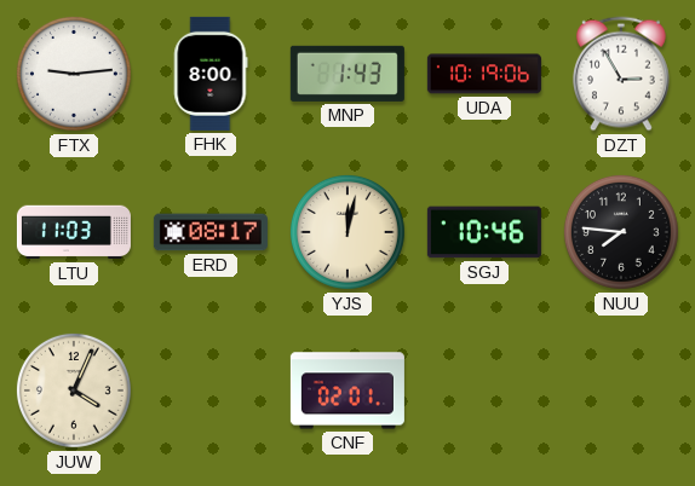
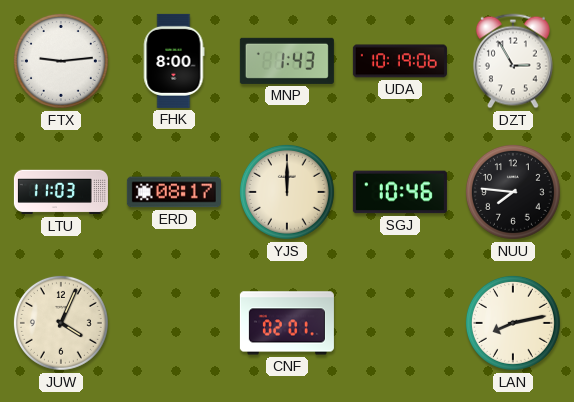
YJS: 12:02 -> 12:00 (287, 192)
LAN: none -> 8:13 (513, 323)
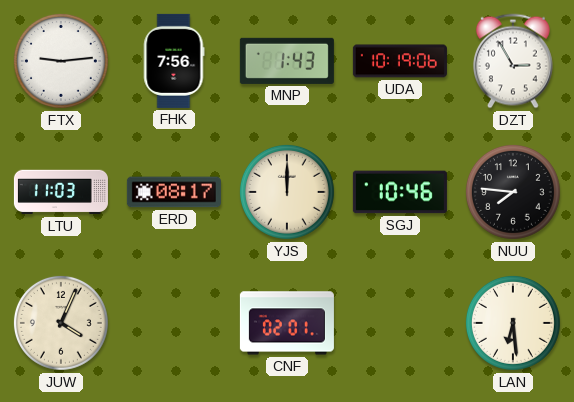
FHK: 8:00 -> 7:56 (174, 61)
LAN: 8:13 -> 6:29 (513, 323)
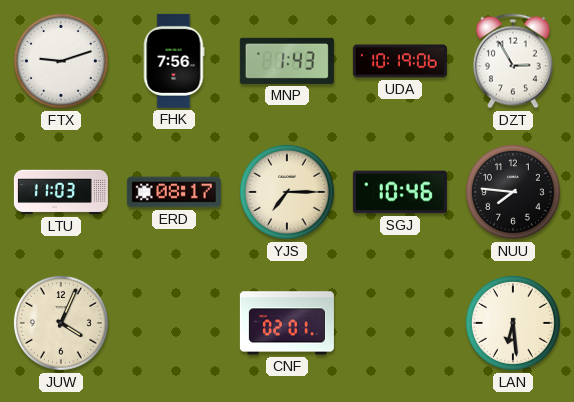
FTX: 9:14 -> 9:12 (61, 61)
YJS: 12:00 -> 7:15 (287, 192)
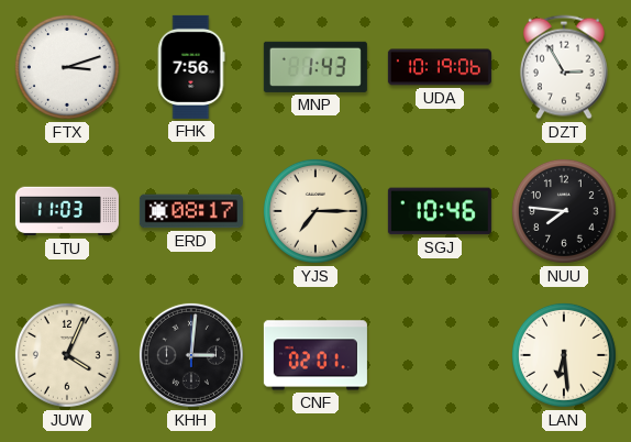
FTX: 9:12 -> 3:12 (67, 67)
KHH: none -> 3:01 (191, 355)
